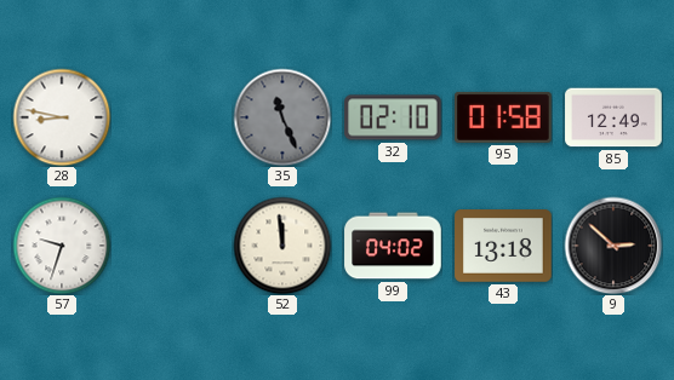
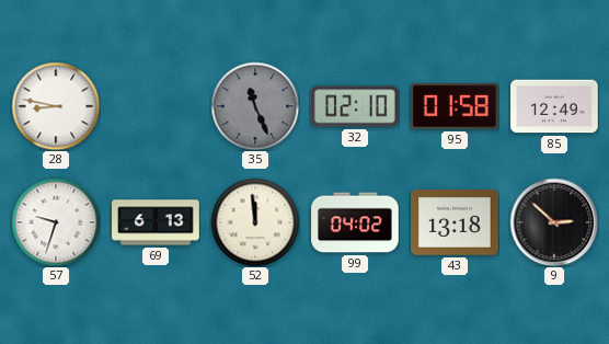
69: none -> 6:13 (156, 222)
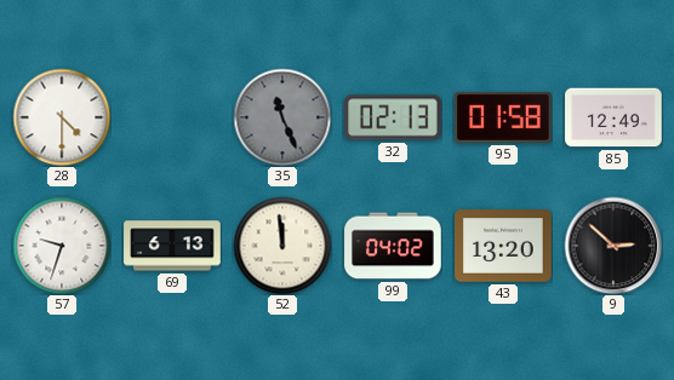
28: 8:47 -> 4:30 (62, 117)
32: 02:10 -> 02:13 (393, 117)
43: 13:18 -> 13:20 (503, 246)
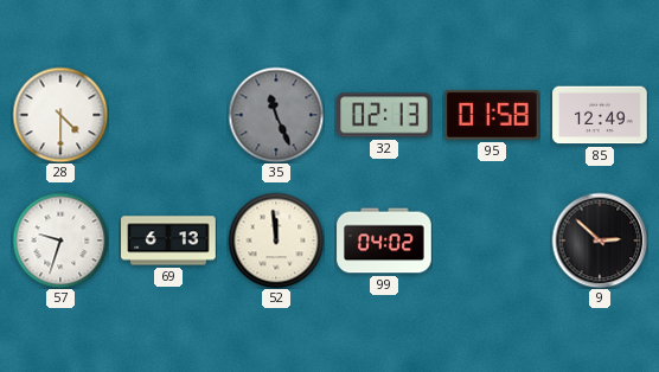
43: 13:20 -> none (503, 246)
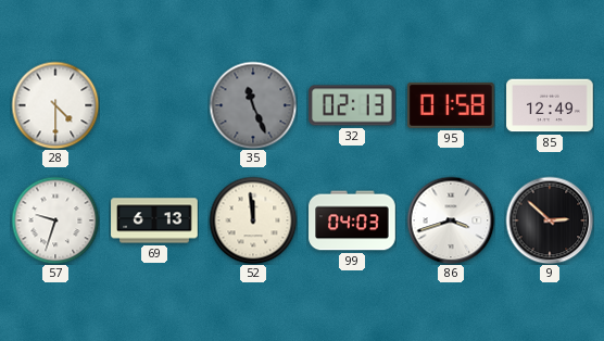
99: 04:02 -> 04:03 (352, 220)
86: none -> 3:42 (451, 220)
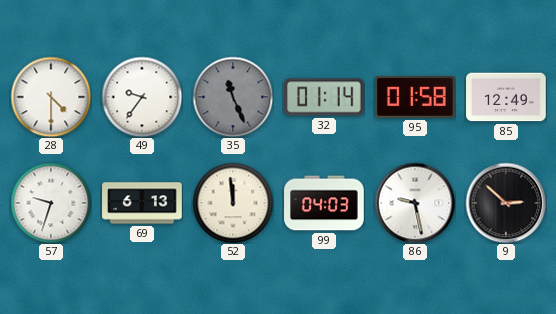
49: none -> 9:36 (142, 97)
32: 02:13 -> 01:14 (324, 97)
86: 3:42 -> 9:28 (415, 203)
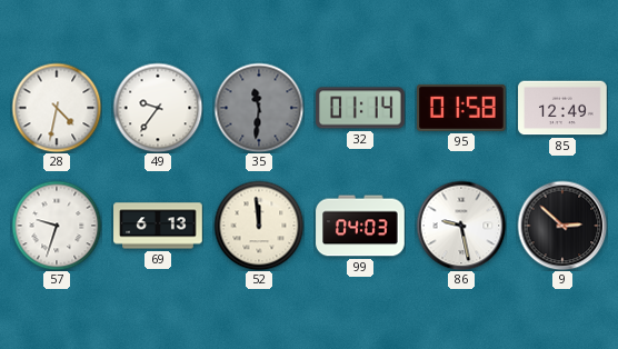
28: 4:30 -> 4:32 (57, 108)
35: 11:26 -> 11:31 (259, 108)
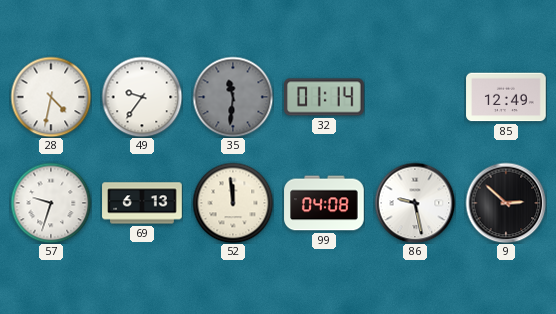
95: 01:58 -> none (462, 108)
99: 04:03 -> 04:08 (324, 203)
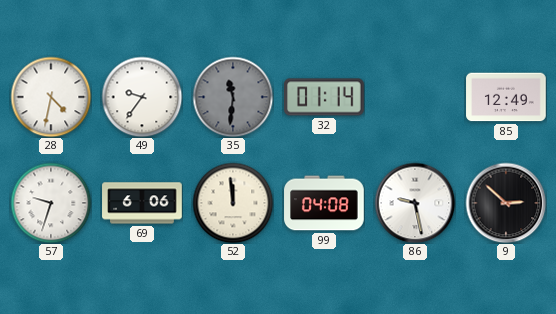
69: 6:13 -> 6:06 (142, 203)
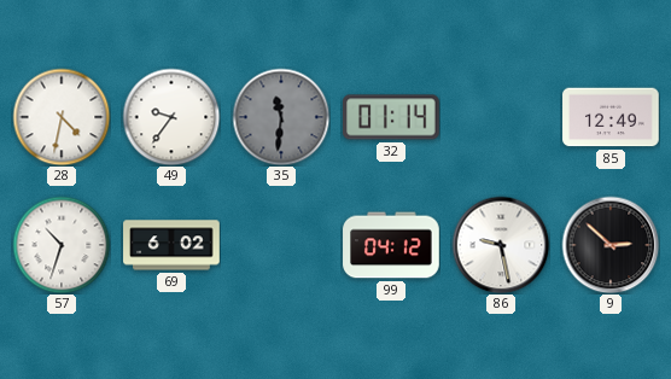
57: 9:33 -> 10:33 (62, 245)
69: 6:06 -> 6:02 (171, 245)
52: 11:59 -> none (233, 203)
99: 04:08 -> 04:12 (391, 245)
